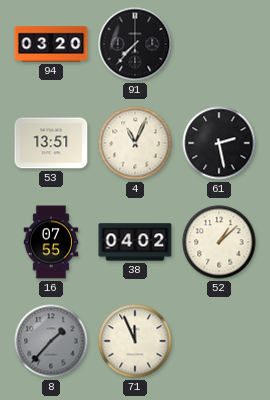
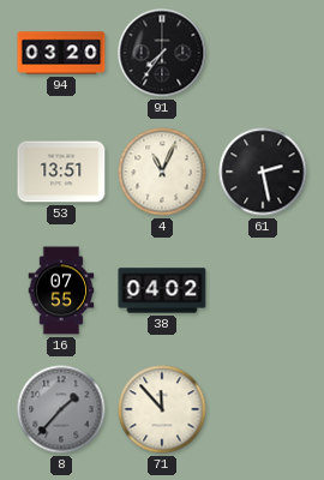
91: 7:37 -> 7:36 (162, 53)
52: 1:08 -> none (219, 242)
71: 11:56 -> 11:53 (162, 409)
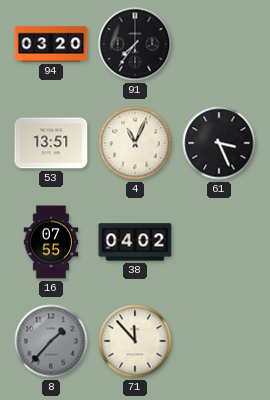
61: 2:28 -> 3:26 (219, 143)
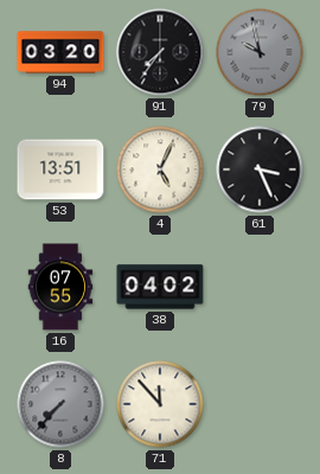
79: none -> 9:58 (260, 52)
4: 11:04 -> 5:04 (160, 169)
8: 1:37 -> 7:37 (60, 404)
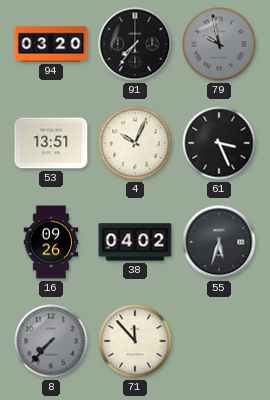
4: 5:04 -> 10:04 (135, 143)
16: 07:55 -> 09:26 (51, 242)
55: none -> 5:33 (219, 242)
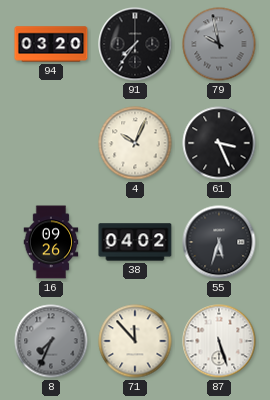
53: 13:51 -> none (51, 143)
8: 7:37 -> 7:34 (51, 341)
87: none -> 5:27 (219, 341)
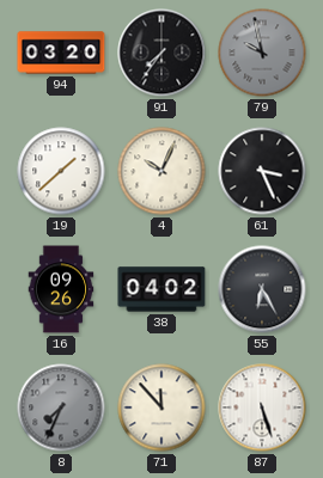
19: none -> 1:38 (61, 171)
55: 5:33 -> 6:25 (262, 289)
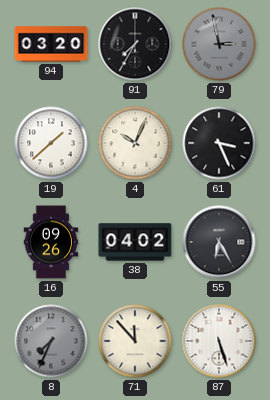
91: 7:36 -> 7:35 (135, 44)
79: 9:58 -> 2:58 (219, 44)
